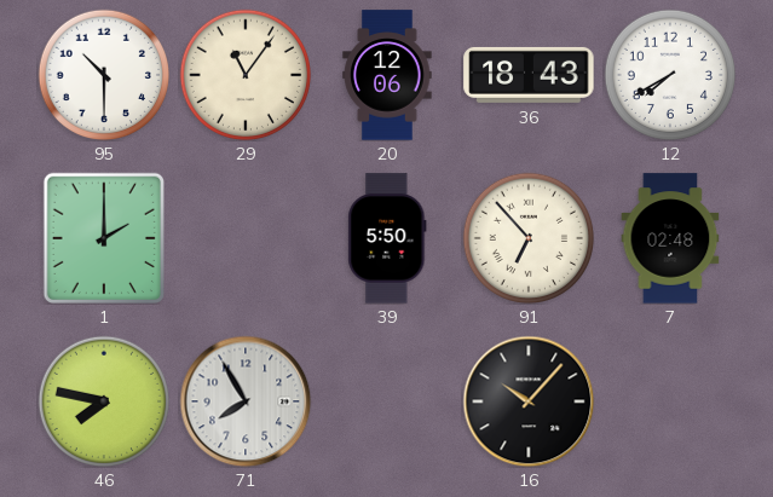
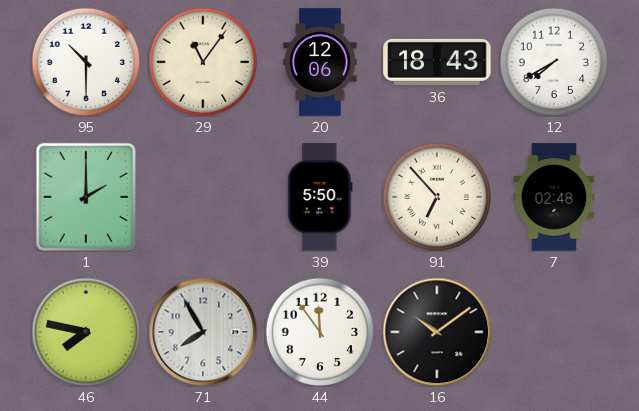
44: none -> 11:54 (319, 331)
16: 10:07 -> 10:09 (437, 332)
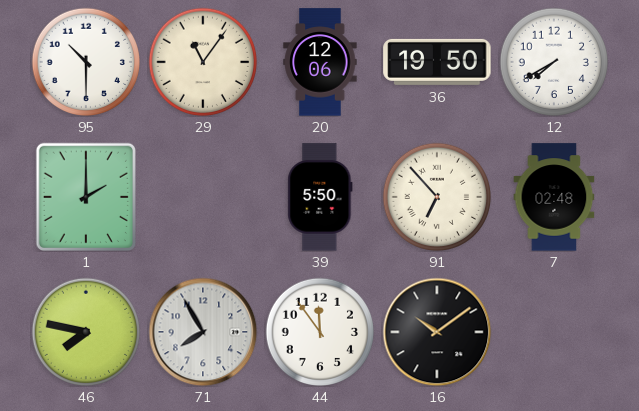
36: 18:43 -> 19:50 (437, 62)
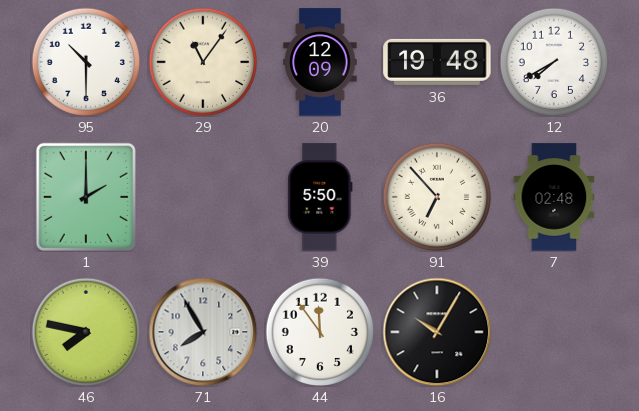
20: 12:06 -> 12:09 (320, 62)
36: 19:50 -> 19:48 (437, 62)
16: 10:09 -> 10:05 (437, 332)
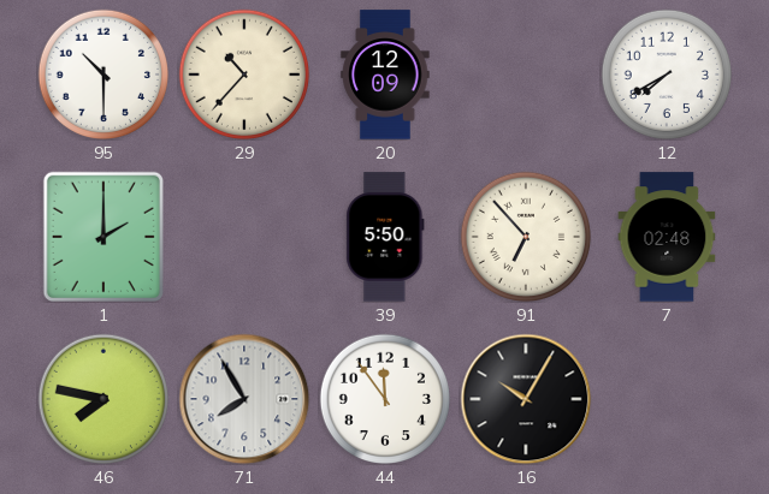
29: 11:06 -> 10:37 (243, 73)
36: 19:48 -> none (437, 62)
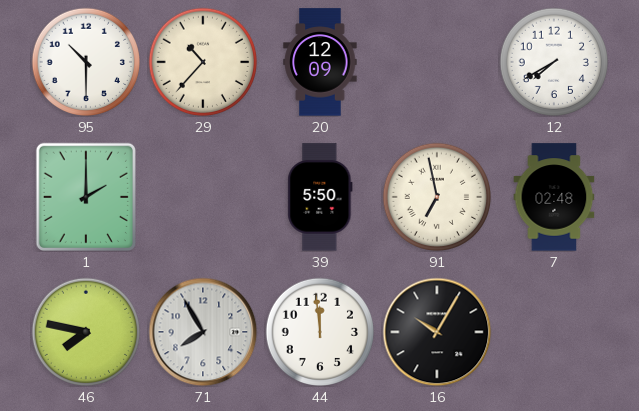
91: 6:53 -> 6:58 (436, 196)
44: 11:54 -> 11:59 (319, 331)
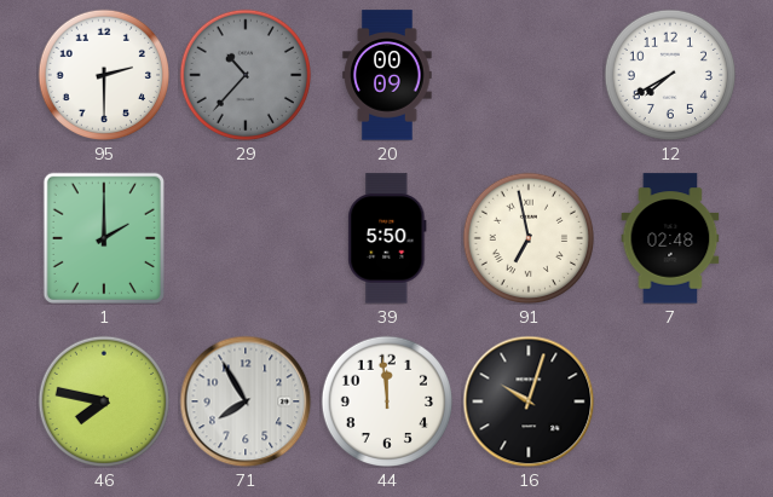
95: 10:30 -> 2:30 (103, 74)
29 dial: cream -> grey (244, 74)
20: 12:09 -> 00:09 (387, 75)
16: 10:05 -> 10:03 (529, 401)
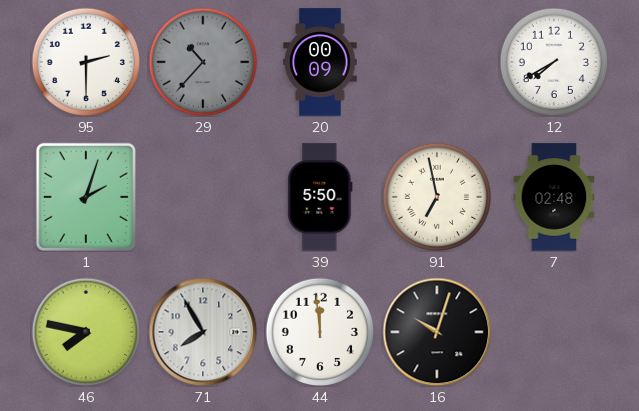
1: 2:00 -> 2:03 (86, 197)
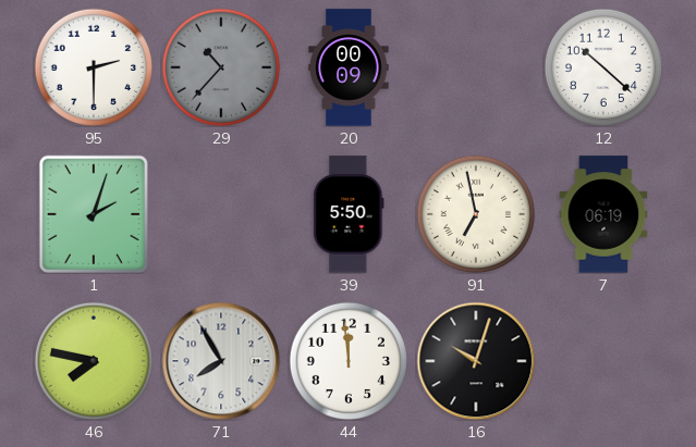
12: 7:40 -> 10:22 (602, 66)
7: 02:48 -> 06:19 (603, 214)
